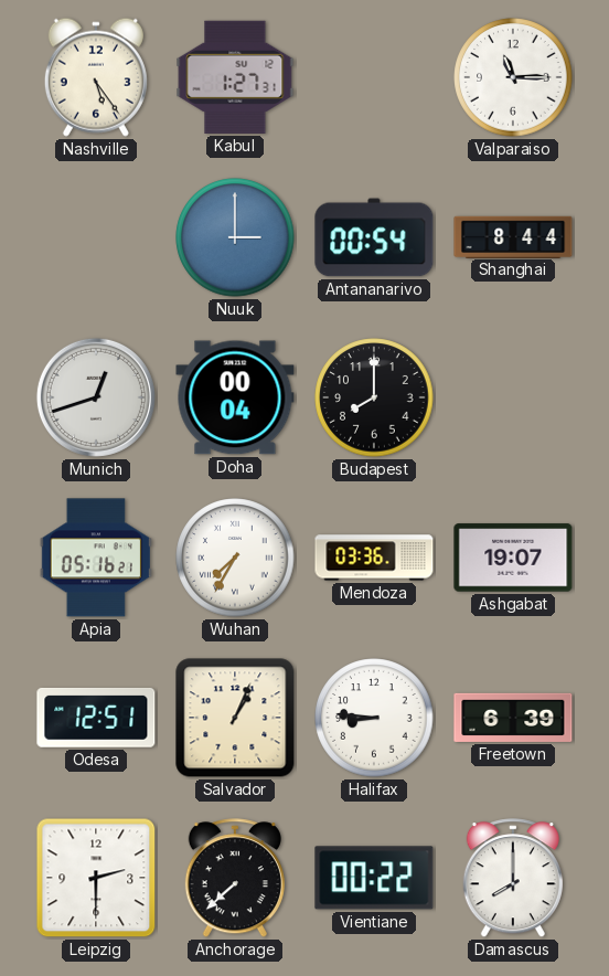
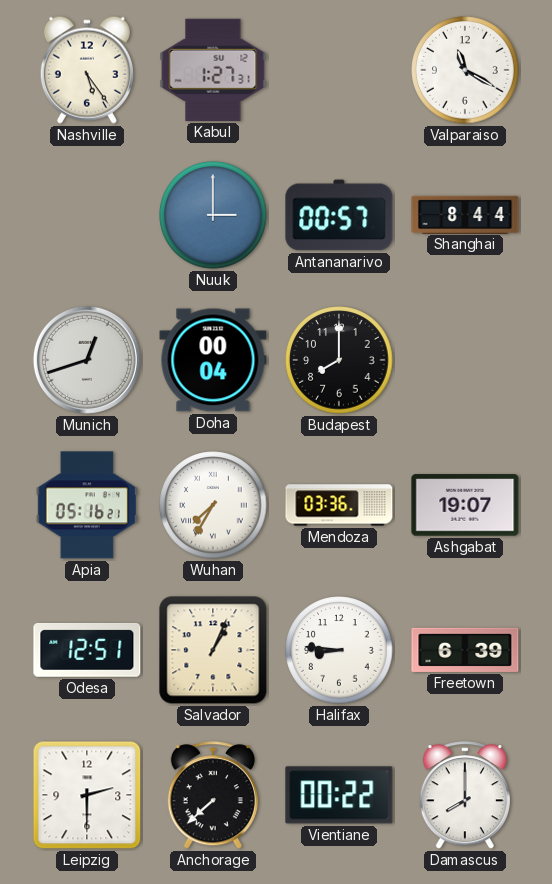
Valparaiso: 11:15 -> 11:20 (465, 70)
Antananarivo: 00:54 -> 00:57 (339, 215)
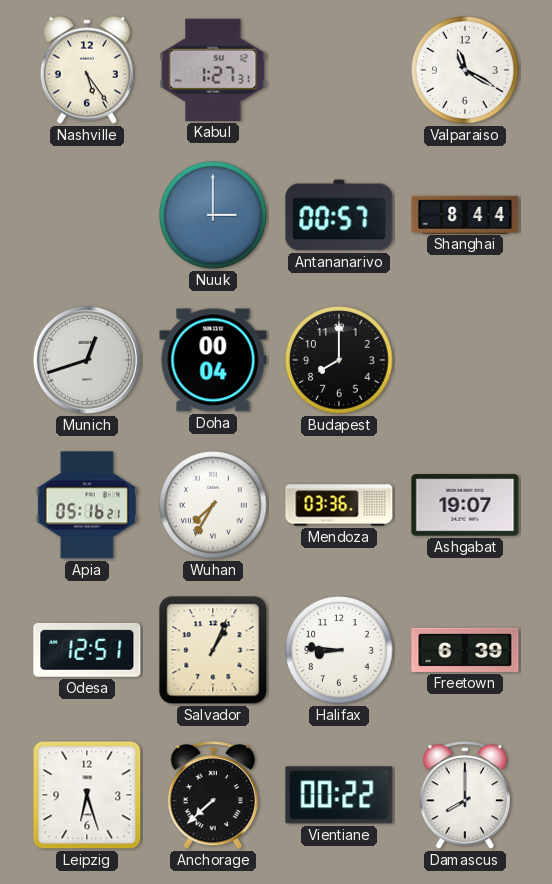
Leipzig: 2:30 -> 6:27 (87, 795)
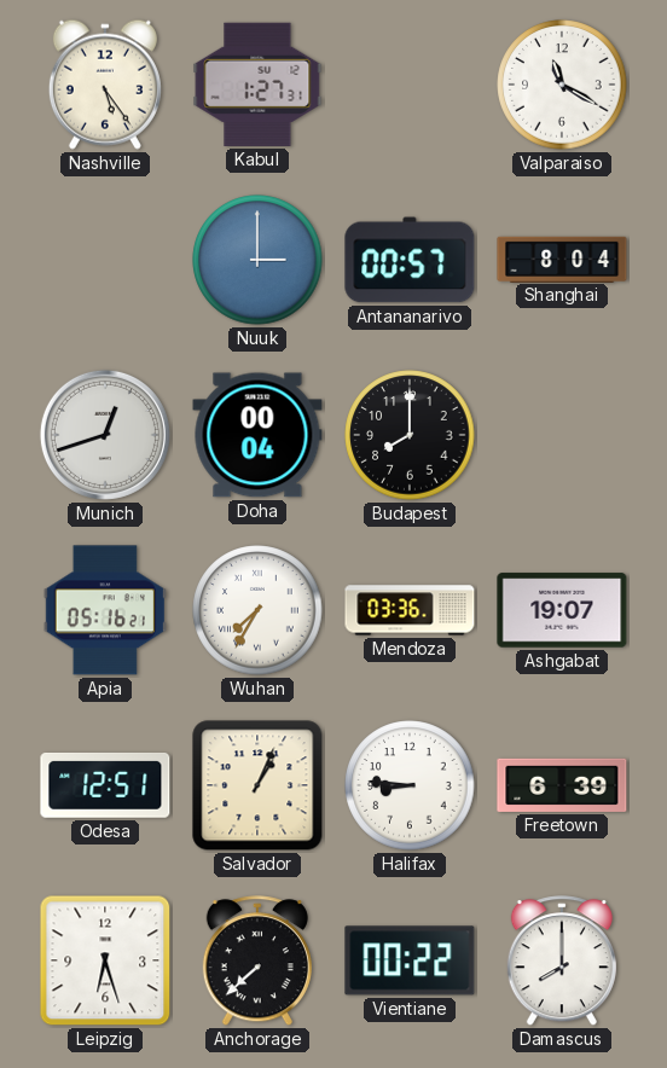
Shanghai: 8:44 -> 8:04 (562, 259)
